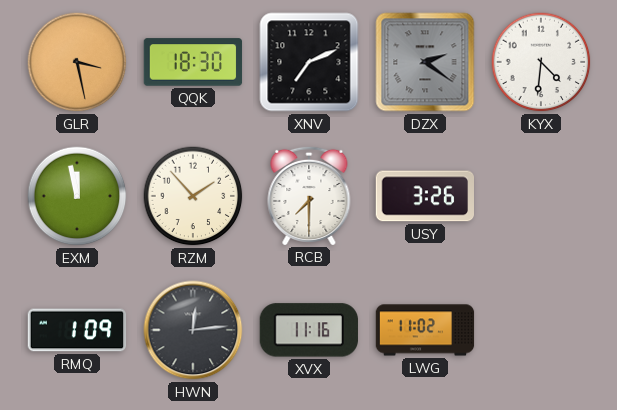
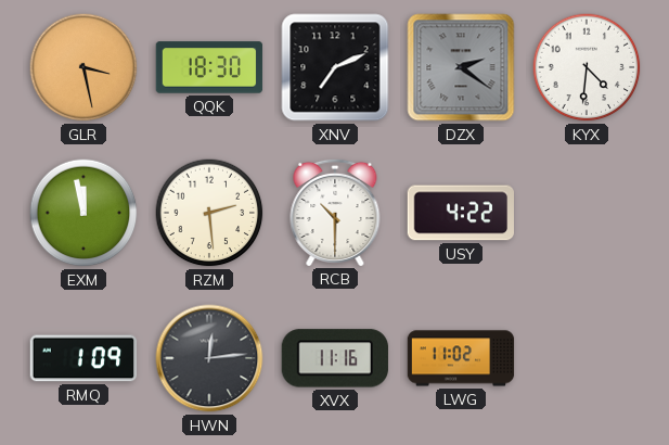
RZM: 1:53 -> 2:29 (209, 213)
RCB: 7:30 -> 10:30 (335, 212)
USY: 3:26 -> 4:22 (460, 213)
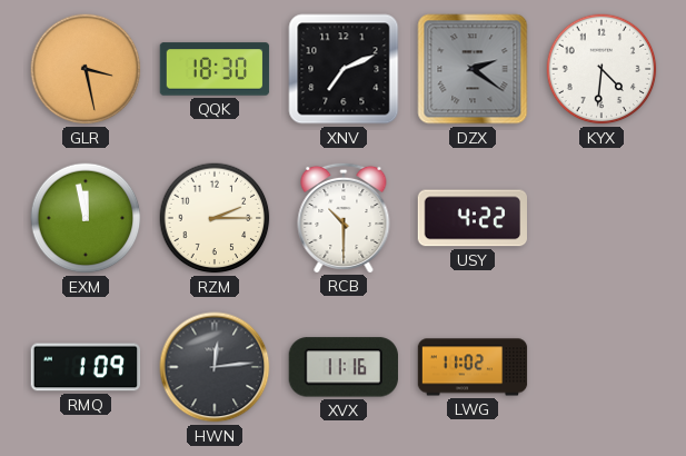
RZM: 2:29 -> 2:15 (215, 218)
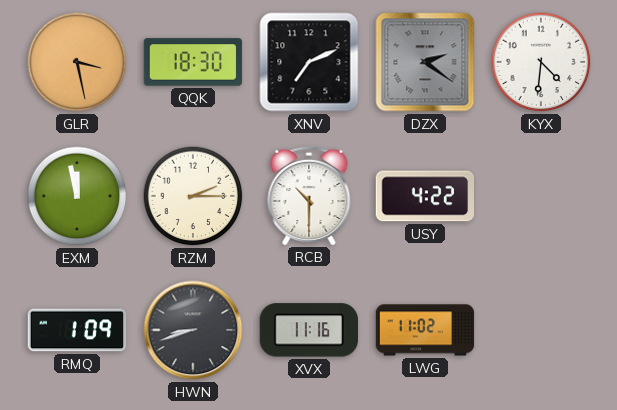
HWN: 12:14 -> 8:42 (193, 330)
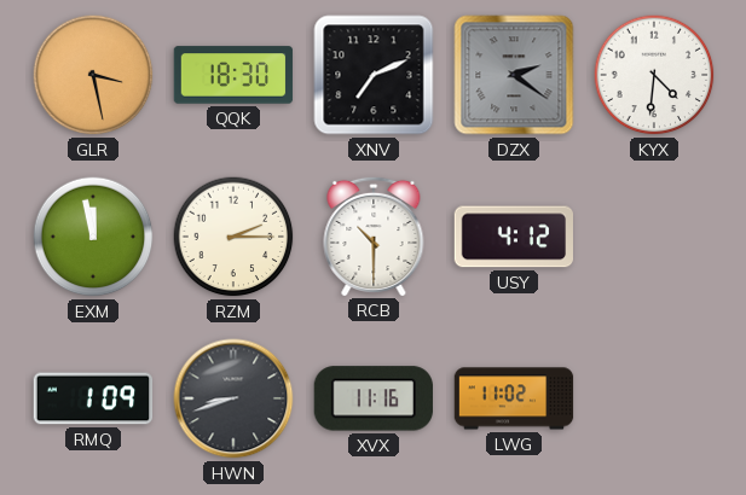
USY: 4:22 -> 4:12 (513, 237)
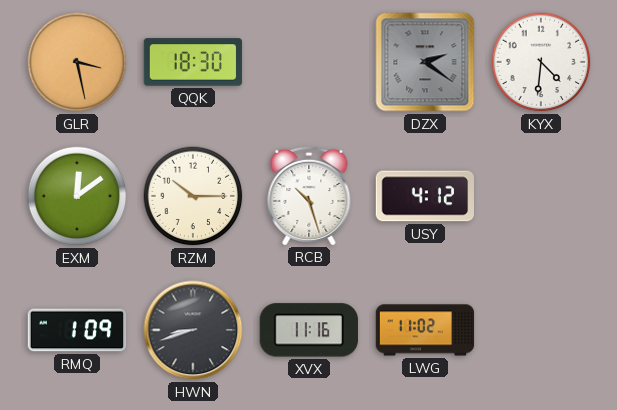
XNV: 7:11 -> none (374, 75)
EXM: 11:58 -> 12:09 (77, 196)
RZM: 2:15 -> 10:15 (193, 196)
RCB: 10:30 -> 10:27 (309, 195)
